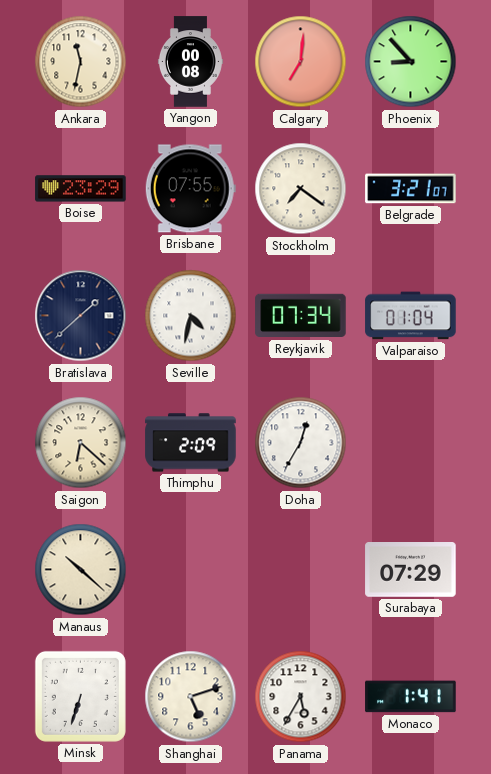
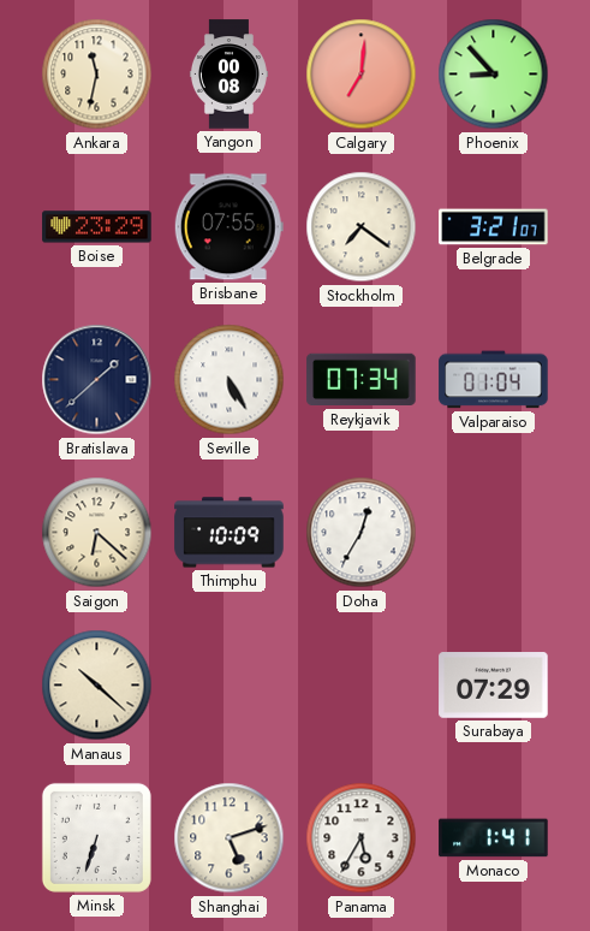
Seville: 4:32 -> 5:25 (230, 380)
Thimphu: 2:09 -> 10:09 (230, 533)
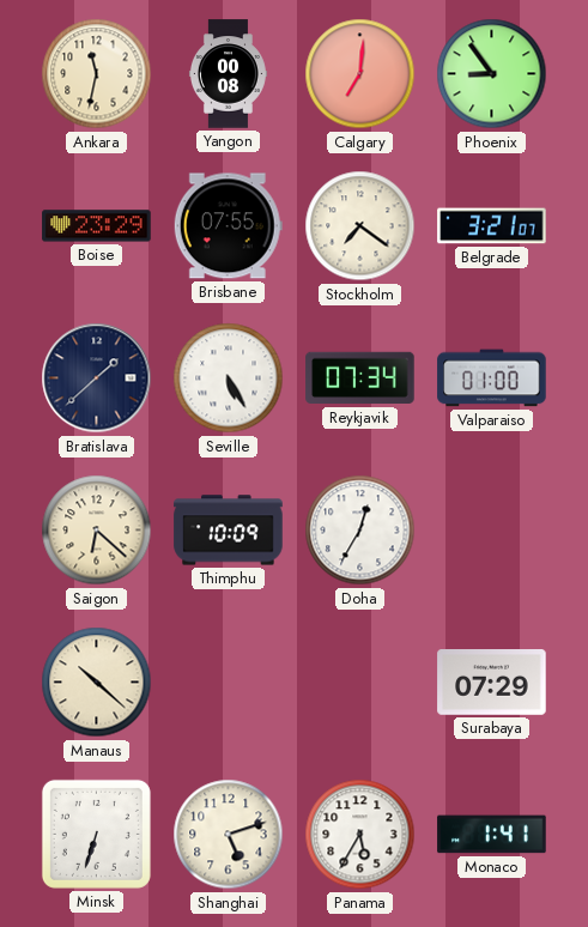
Phoenix: 8:53 -> 8:54 (492, 74)
Valparaiso: 01:04 -> 01:00 (492, 378)
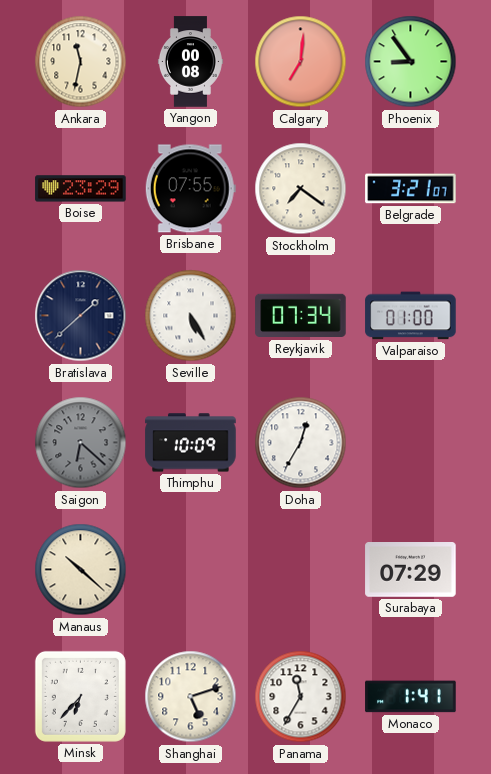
Saigon dial: cream -> grey (81, 443)
Minsk: 6:33 -> 6:37 (80, 696)
Panama: 5:35 -> 11:35 (301, 697)
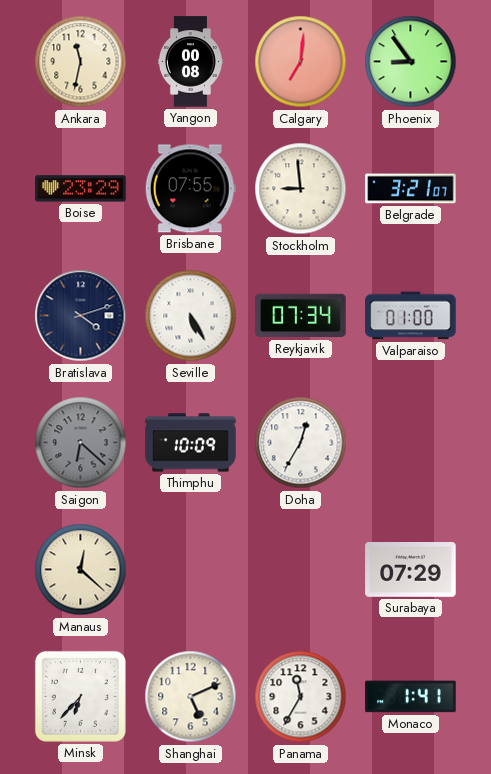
Stockholm: 7:21 -> 8:59 (301, 189)
Bratislava: 1:38 -> 4:12 (81, 316)
Manaus: 10:22 -> 12:22 (81, 570)
Shanghai: 5:12 -> 5:11 (191, 697)
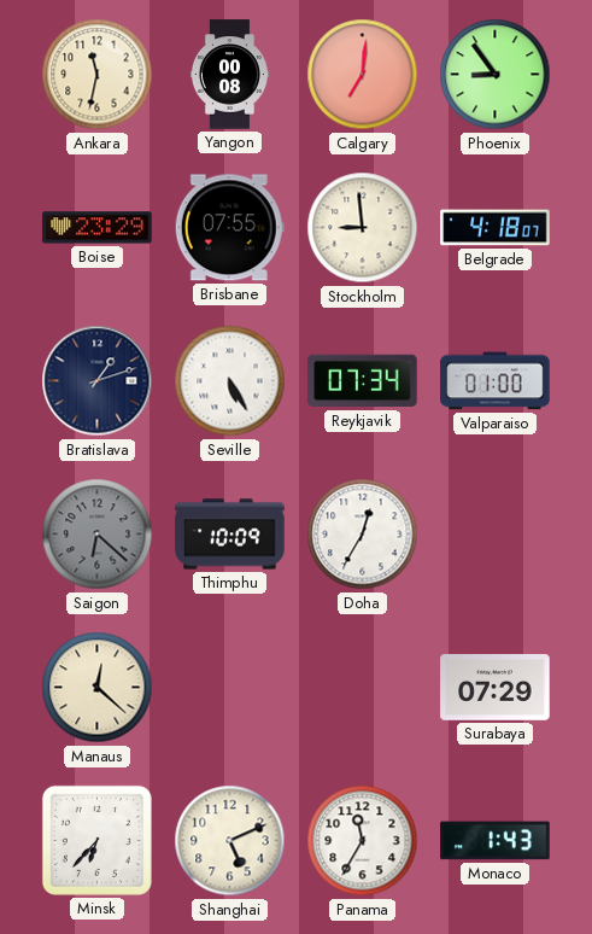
Belgrade: 3:21 -> 4:18 (496, 228)
Bratislava: 4:12 -> 1:12 (98, 381)
Monaco: 1:41 -> 1:43 (496, 841)
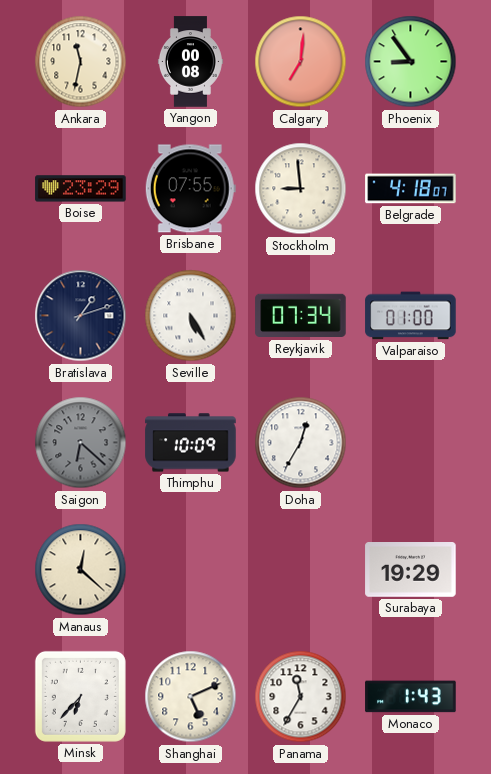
Surabaya: 07:29 -> 19:29 (411, 570)
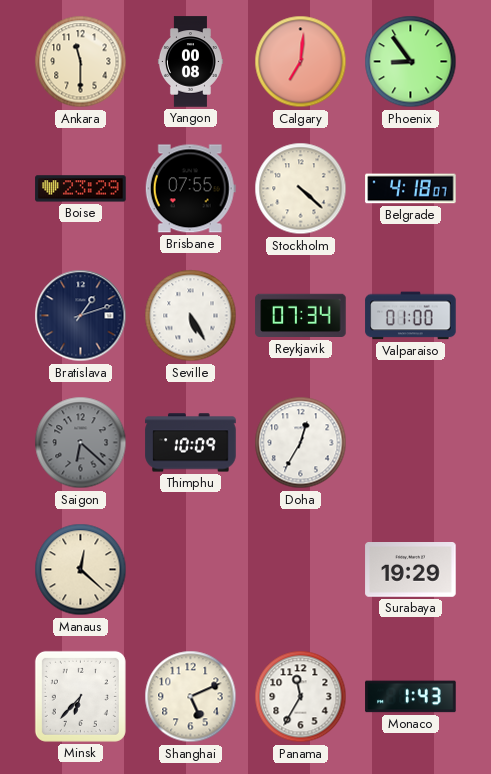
Ankara: 11:32 -> 11:30 (81, 62)
Stockholm: 8:59 -> 4:22 (301, 189)
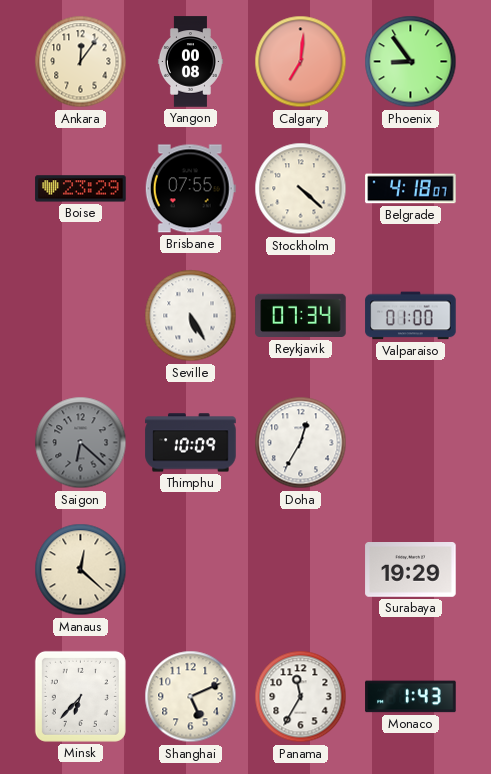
Ankara: 11:30 -> 12:06 (81, 62)
Bratislava: 1:12 -> none (81, 316)
